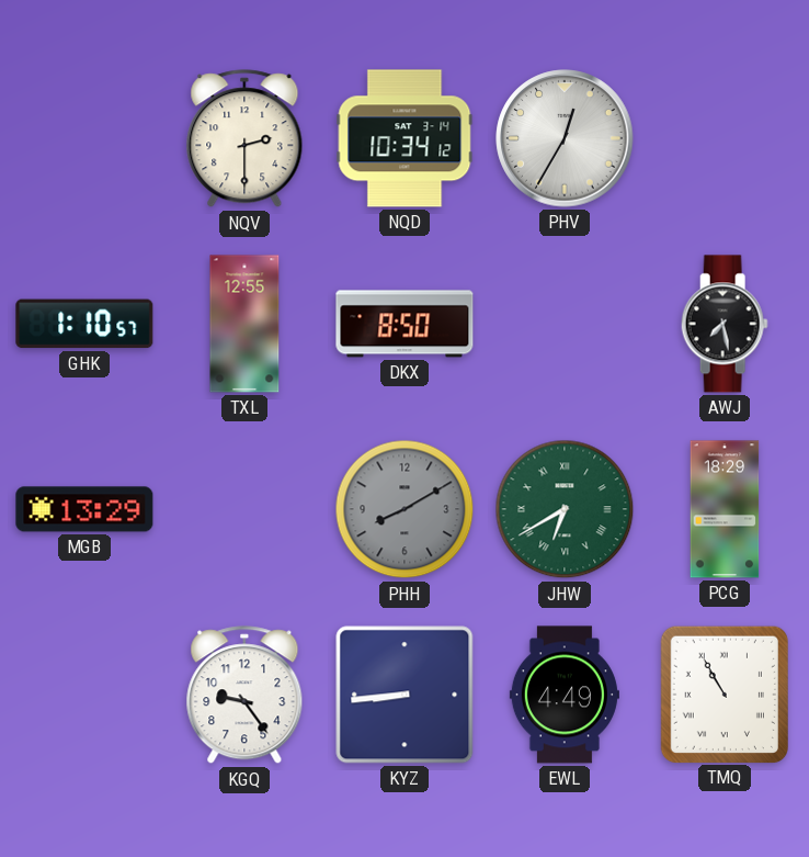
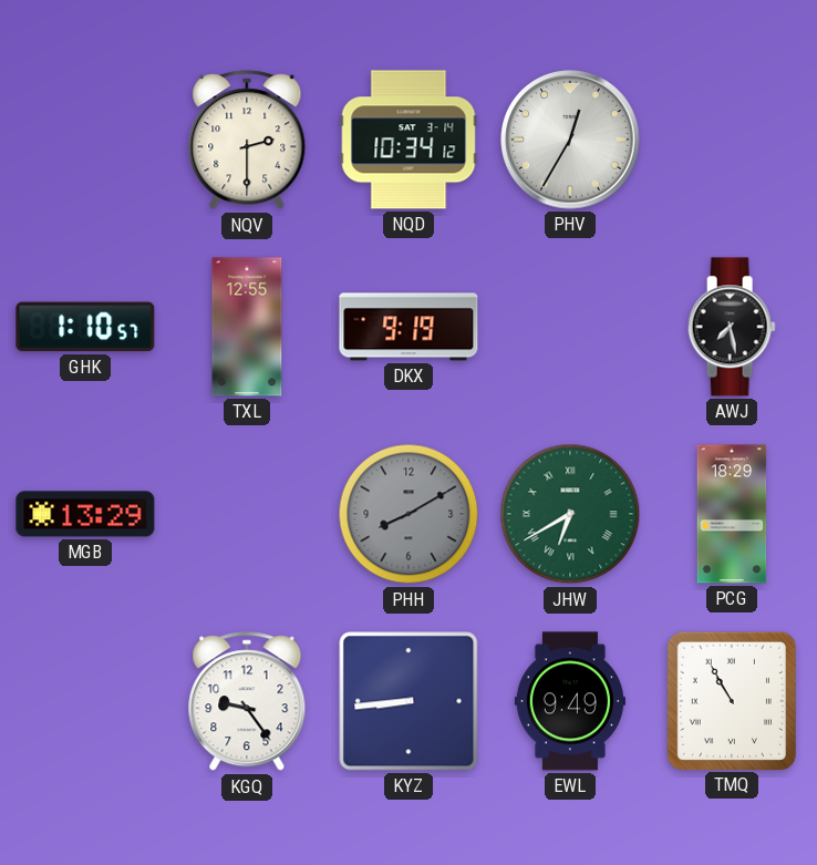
DKX: 8:50 -> 9:19 (408, 327)
EWL: 4:49 -> 9:49 (570, 701)
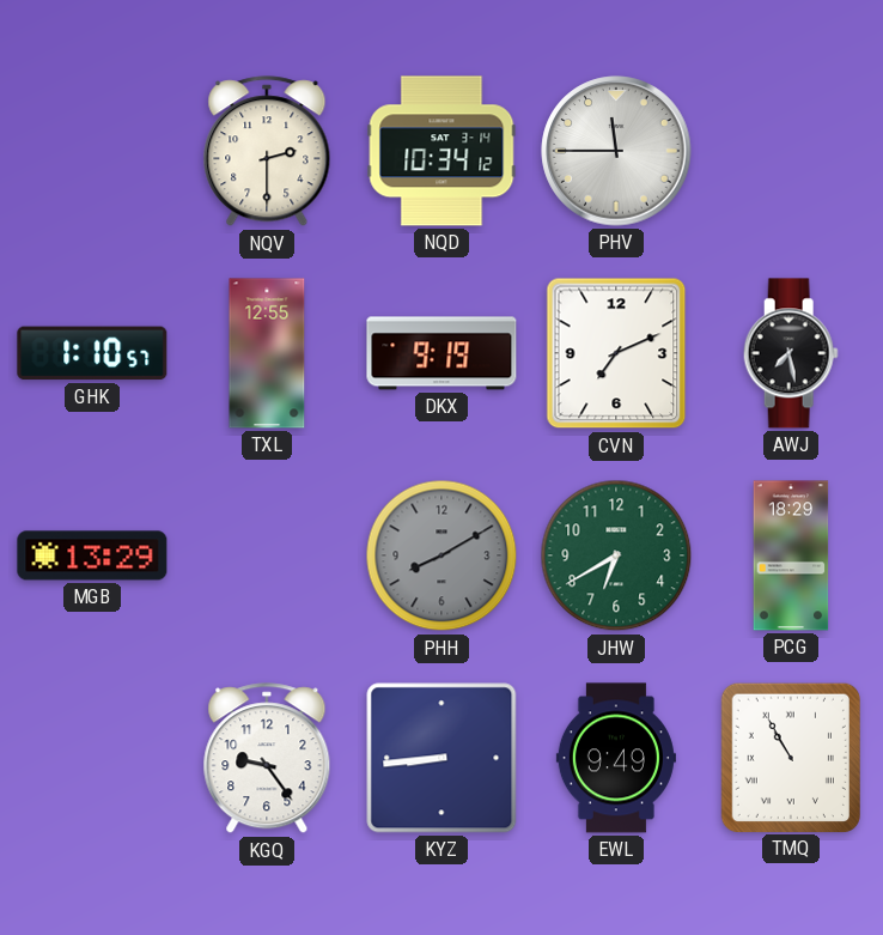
PHV: 12:35 -> 11:45 (616, 151)
CVN: none -> 7:11 (616, 353)
JHW numerals: Roman -> Arabic (616, 555)
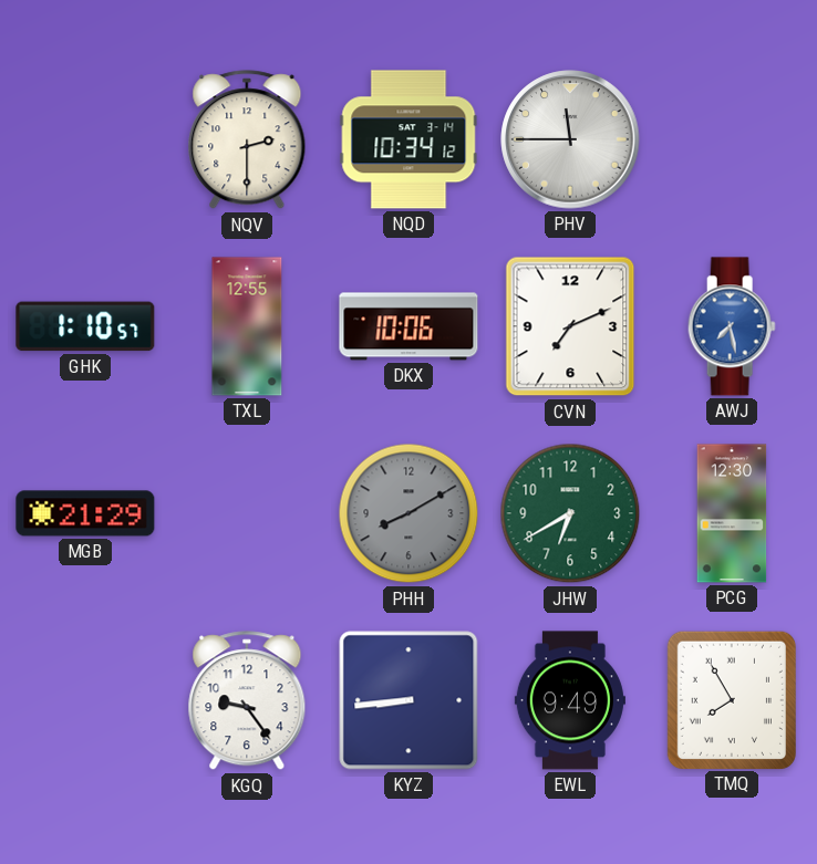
DKX: 9:19 -> 10:06 (408, 326)
AWJ dial: black -> blue (732, 326)
MGB: 13:29 -> 21:29 (85, 513)
PCG: 18:29 -> 12:30 (732, 513)
TMQ: 10:55 -> 7:55 (732, 699)
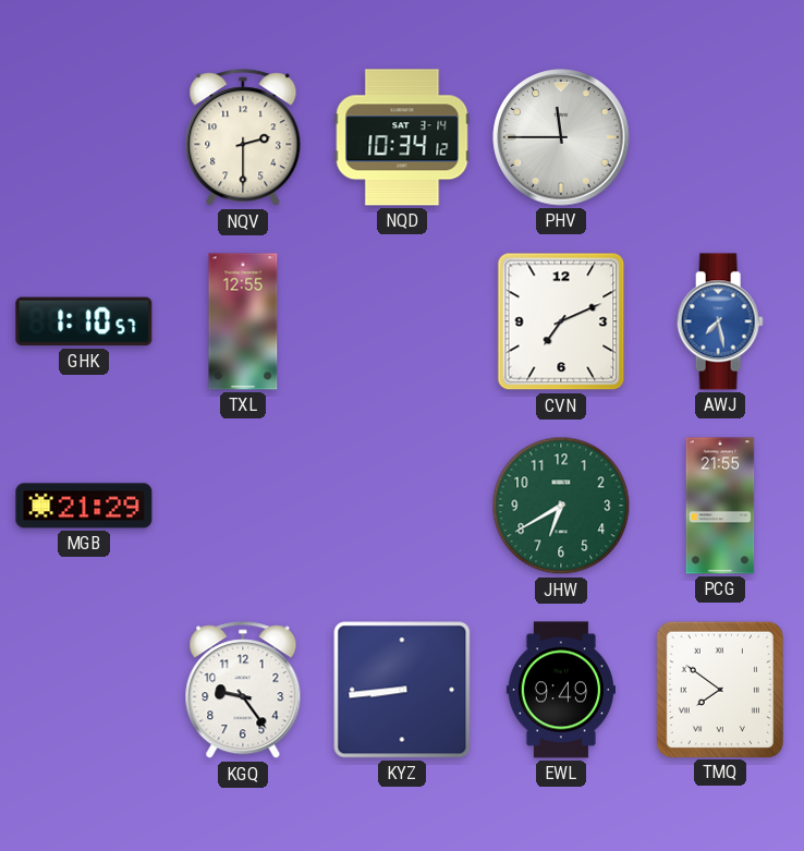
DKX: 10:06 -> none (408, 326)
PHH: 8:10 -> none (408, 513)
PCG: 12:30 -> 21:55 (720, 506)
TMQ: 7:55 -> 7:51 (720, 689)
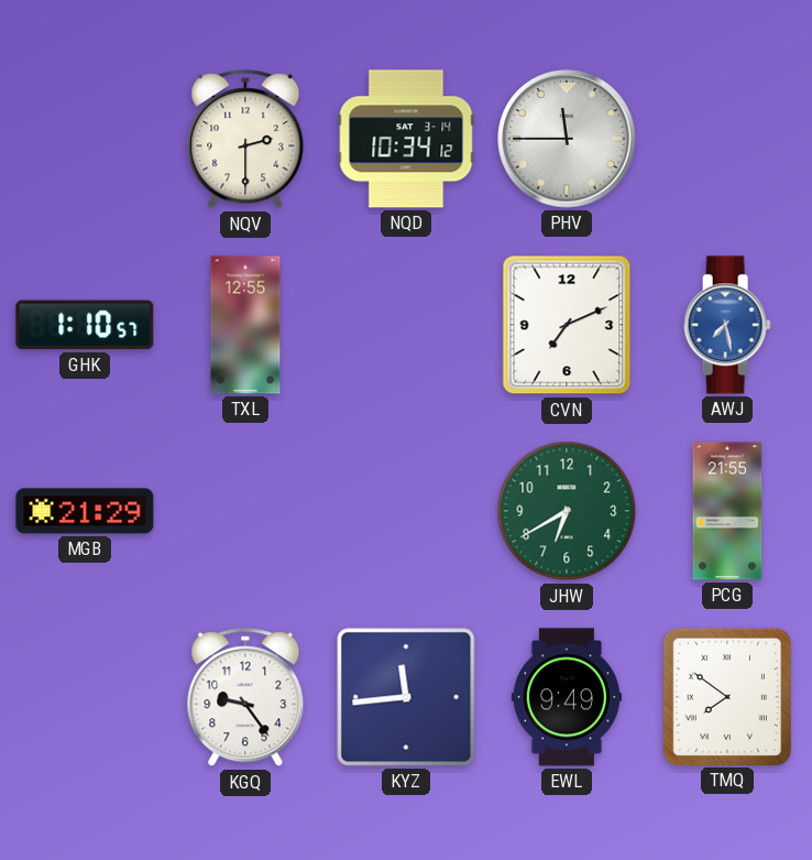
KYZ: 8:44 -> 11:44 (406, 697)
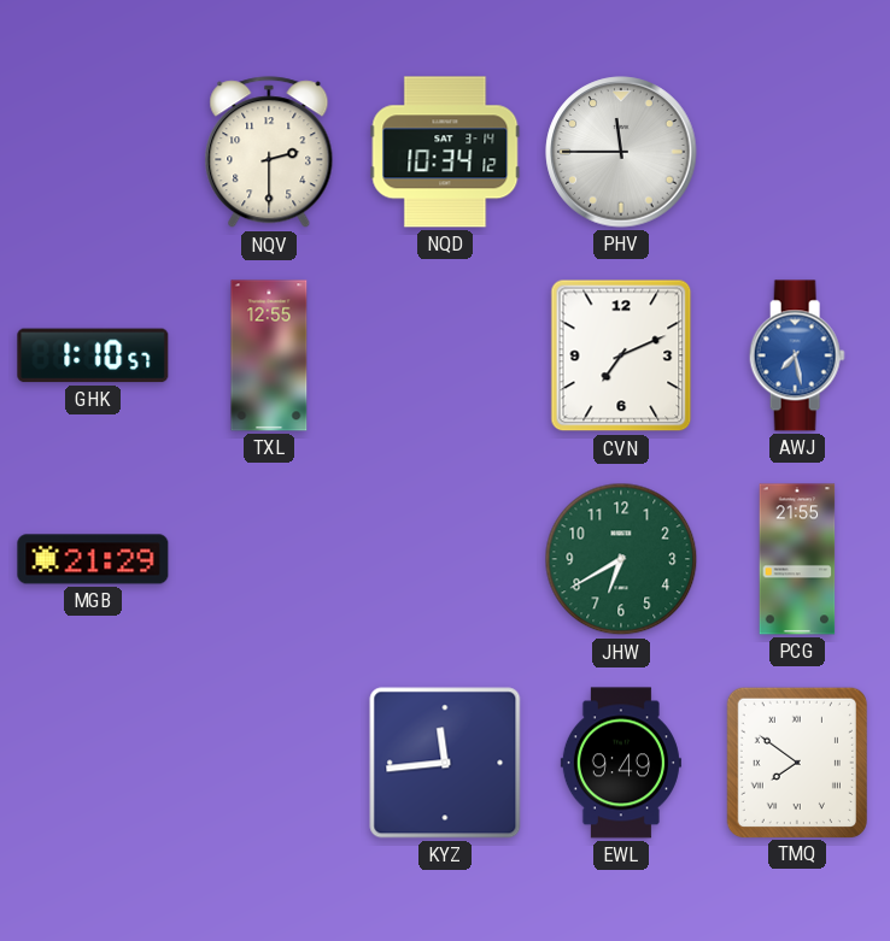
KGQ: 9:24 -> none (245, 698)
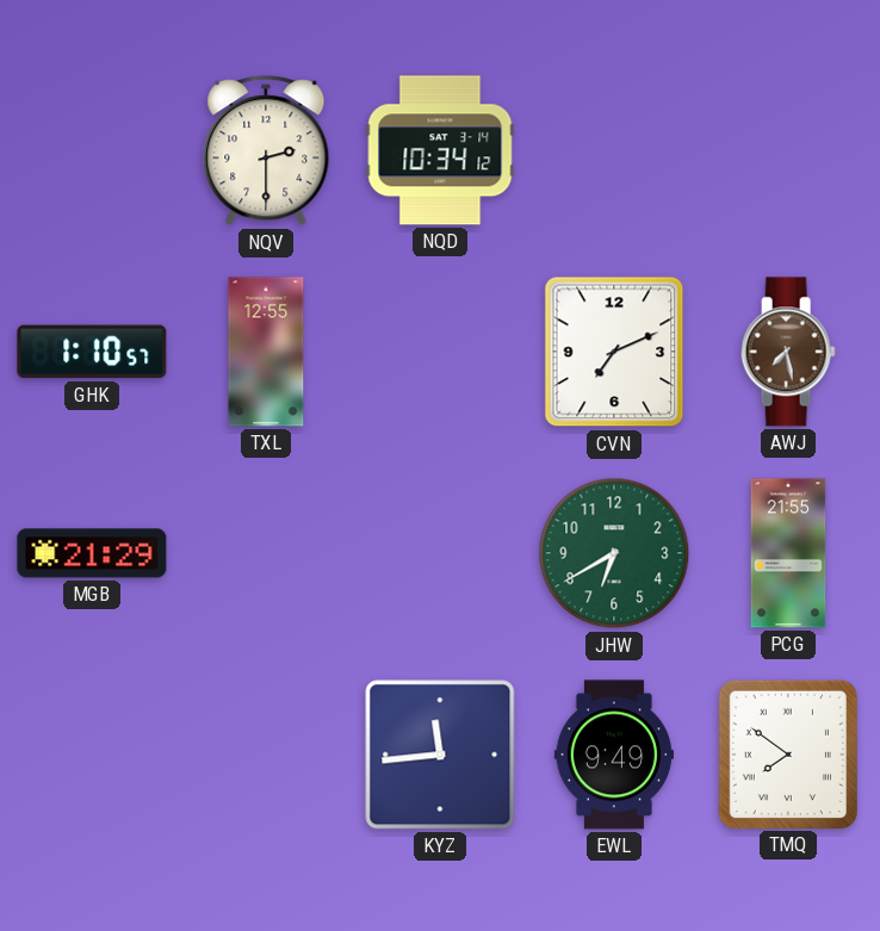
PHV: 11:45 -> none (621, 152)
AWJ dial: blue -> brown (788, 352)
